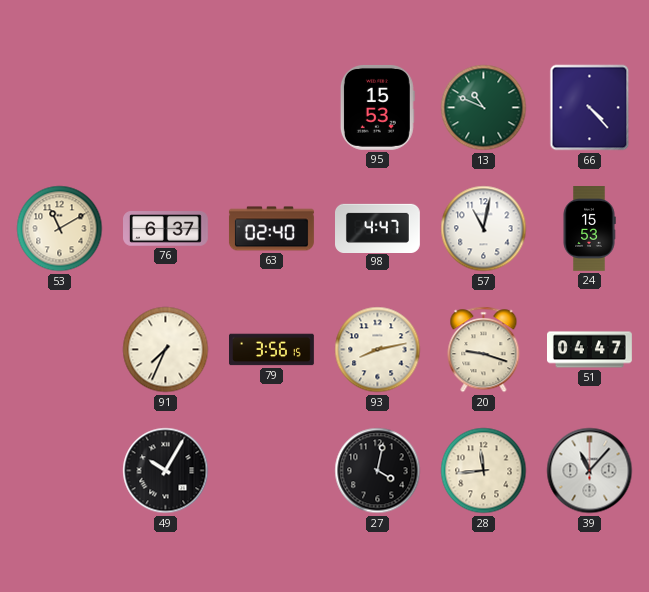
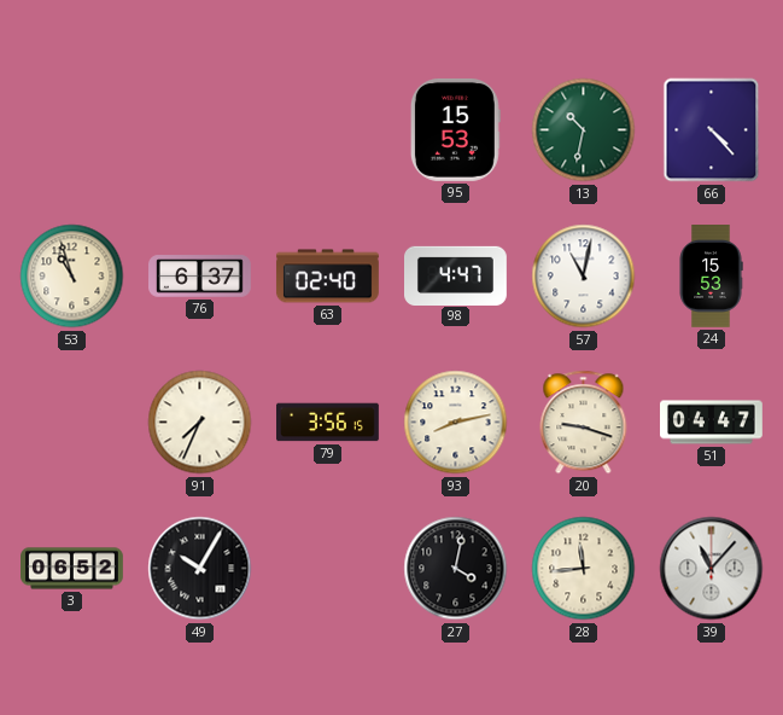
13: 10:49 -> 10:32 (584, 130)
53: 11:10 -> 10:57 (72, 277)
3: none -> 06:52 (72, 569)
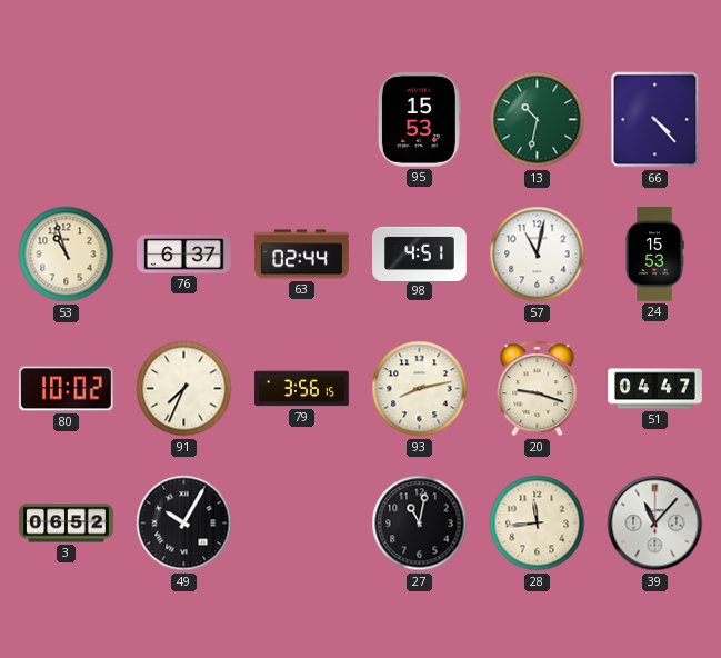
63: 02:40 -> 02:44 (301, 255)
98: 4:47 -> 4:51 (420, 253)
80: none -> 10:02 (66, 389)
27: 4:02 -> 11:02 (420, 524)
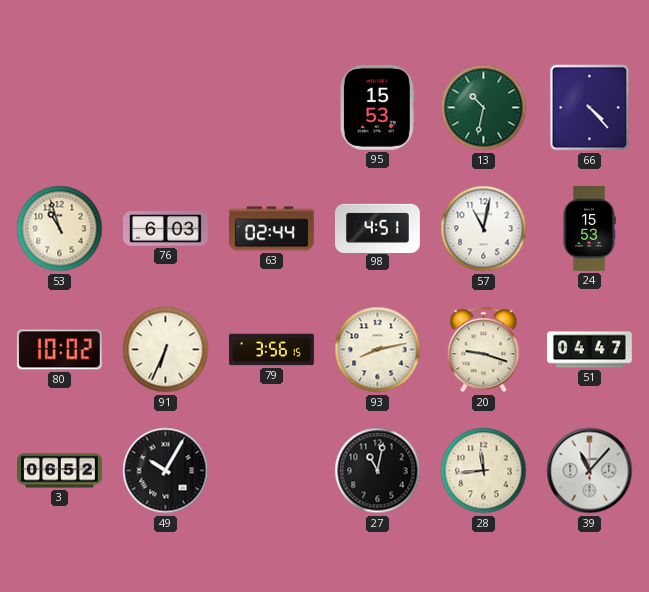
76: 6:37 -> 6:03 (166, 229)
91: 7:34 -> 6:34 (166, 350)
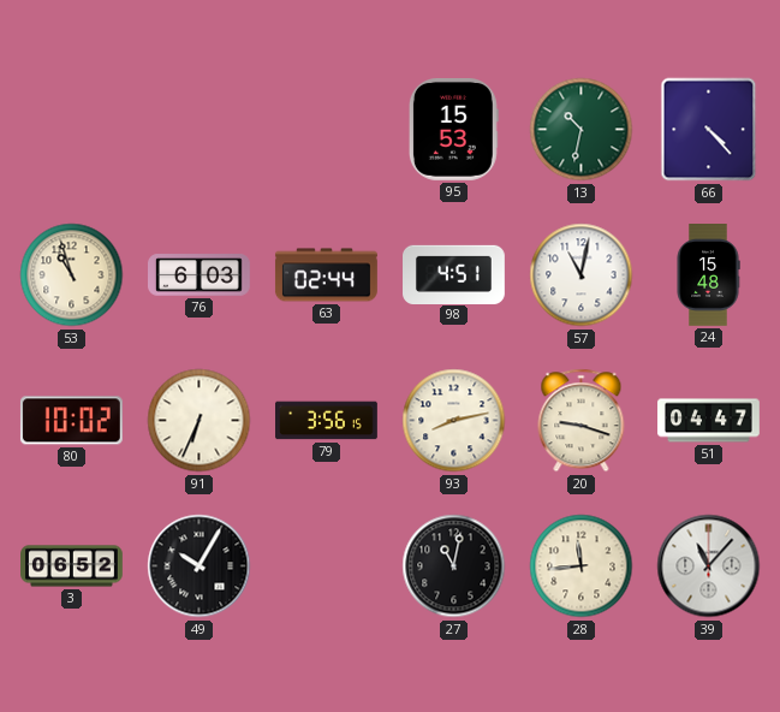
24: 15:53 -> 15:48 (708, 275)
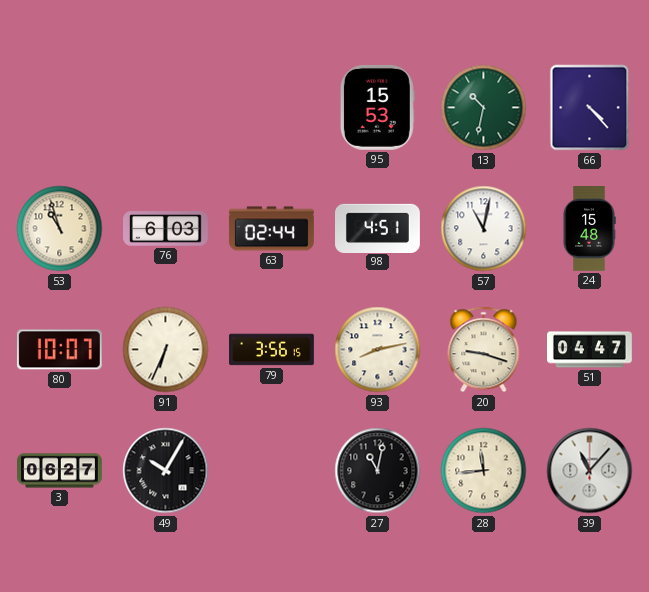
80: 10:02 -> 10:07 (59, 350)
3: 06:52 -> 06:27 (60, 471)
